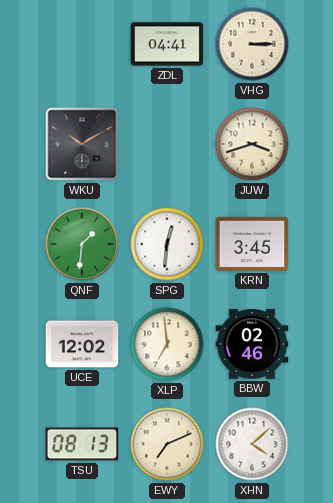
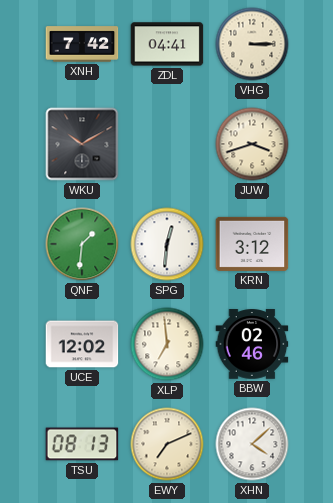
XNH: none -> 7:42 (82, 44)
KRN: 3:45 -> 3:12 (252, 244)
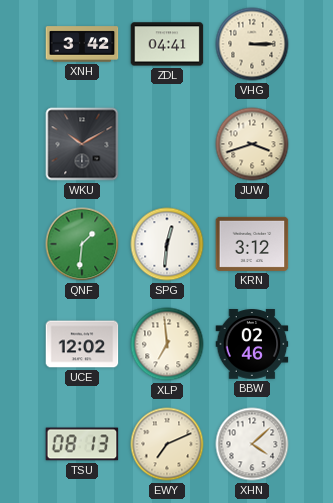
XNH: 7:42 -> 3:42 (82, 44)
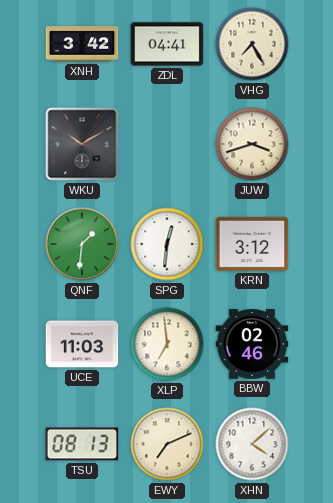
VHG: 3:15 -> 7:25 (252, 44)
UCE: 12:02 -> 11:03 (82, 344)
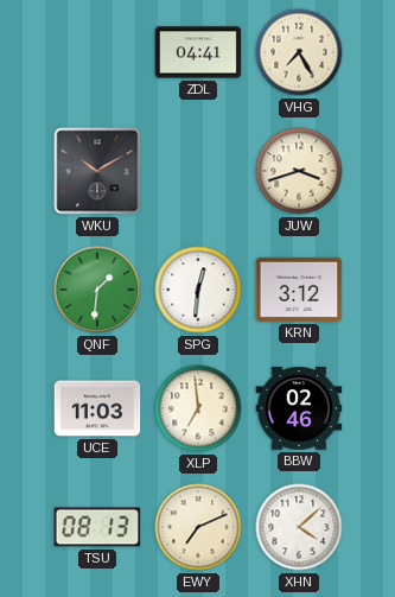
XNH: 3:42 -> none (82, 44)
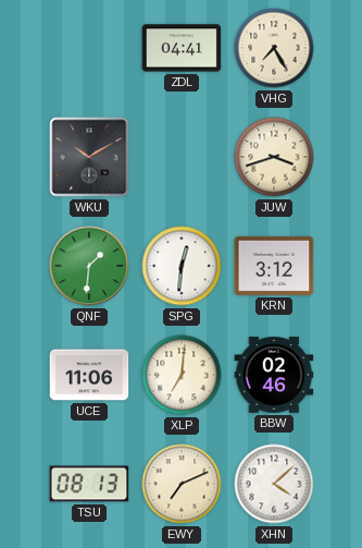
UCE: 11:03 -> 11:06 (89, 375)
XLP: 6:59 -> 7:01 (182, 375)
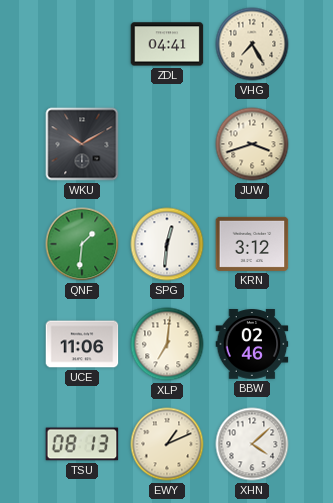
EWY: 7:11 -> 1:11 (167, 444)
